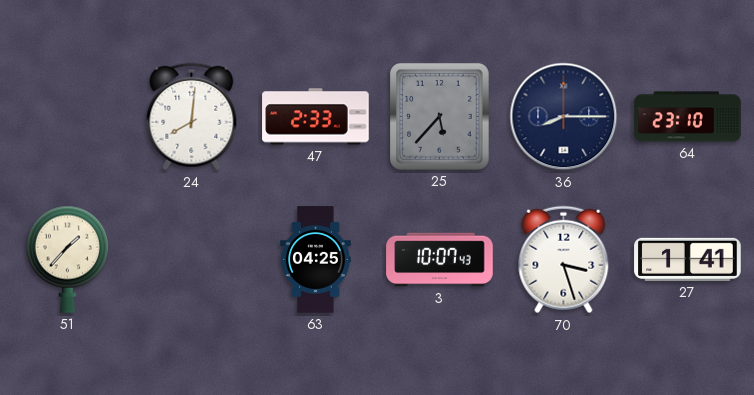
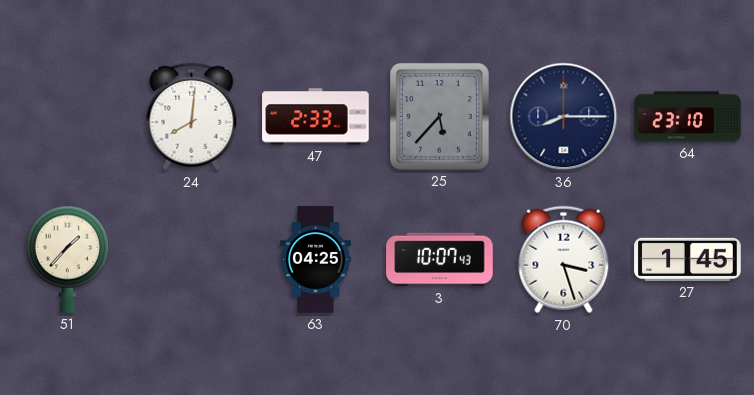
27: 1:41 -> 1:45 (688, 259)
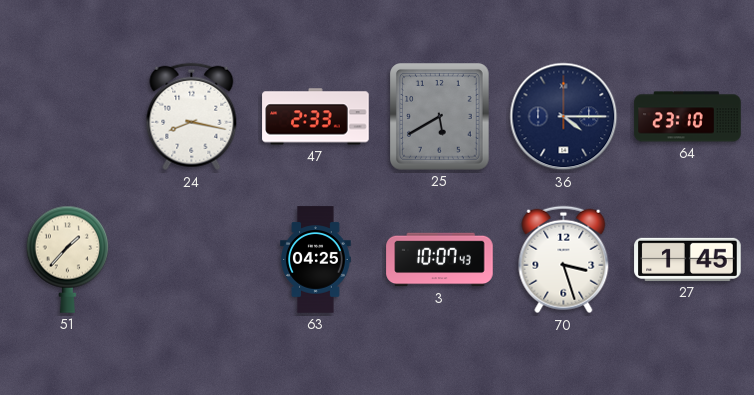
24: 8:01 -> 8:17 (192, 117)
25: 5:37 -> 5:40 (440, 117)
36: 8:15 -> 4:15 (564, 117)
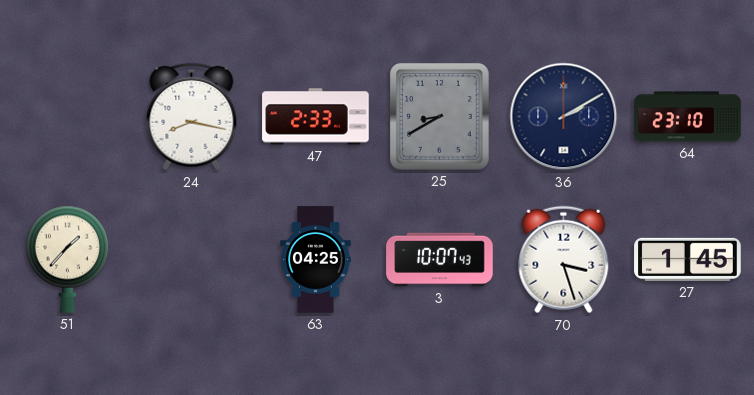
25: 5:40 -> 8:40 (440, 117)
36: 4:15 -> 2:10 (564, 117)
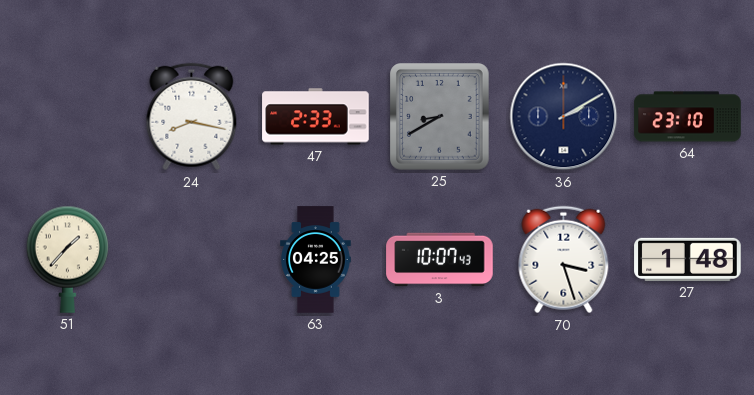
27: 1:45 -> 1:48 (688, 259)
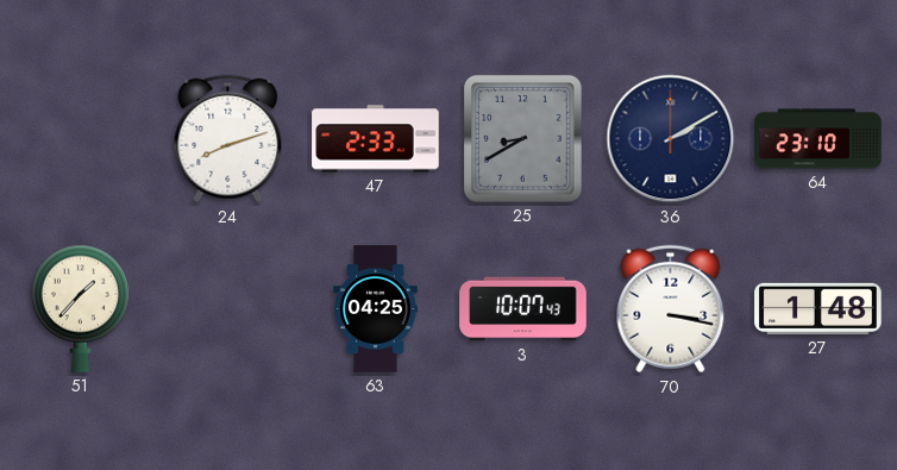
24: 8:17 -> 8:12 (228, 139)
70: 3:27 -> 3:17 (671, 309)
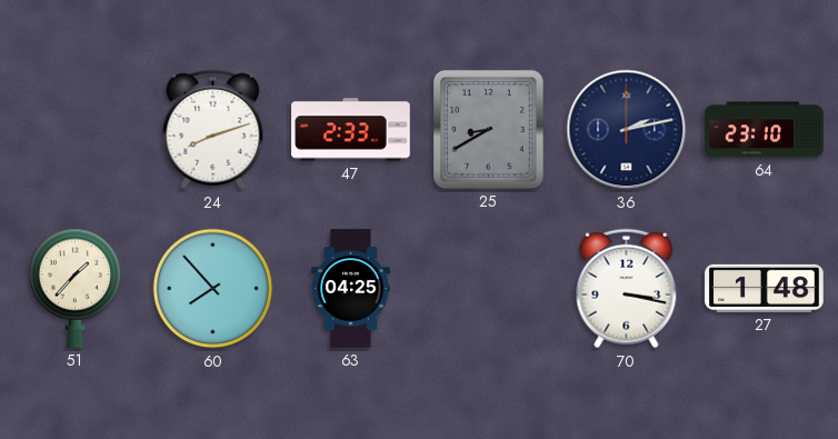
36: 2:10 -> 2:13 (627, 130)
60: none -> 7:53 (213, 289)
3: 10:07 -> none (523, 309)
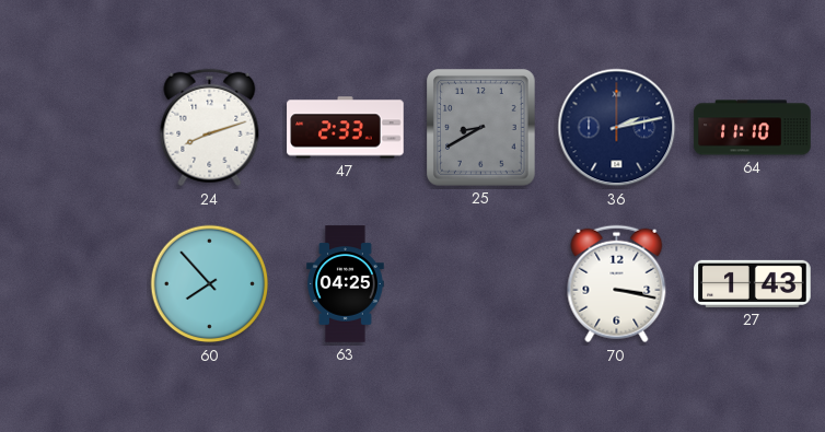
64: 23:10 -> 11:10 (753, 128)
51: 1:37 -> none (74, 288)
27: 1:48 -> 1:43 (753, 283)
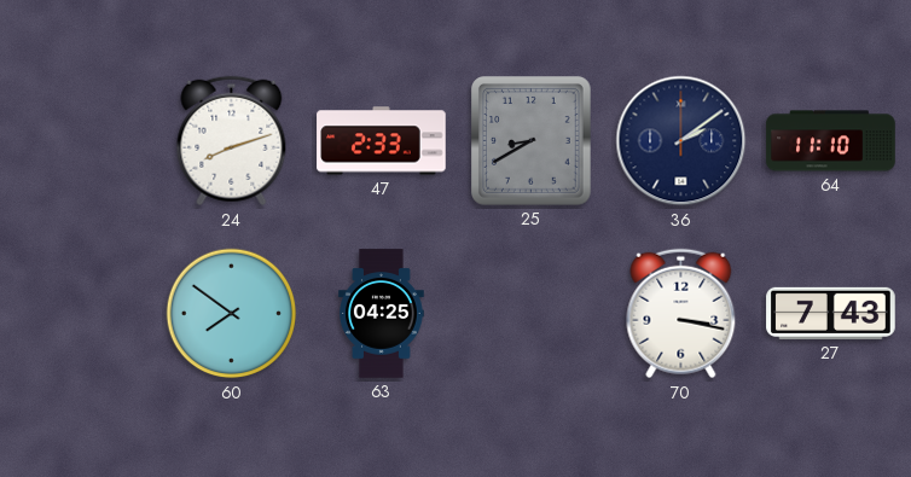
36: 2:13 -> 2:09 (681, 141)
60: 7:53 -> 7:51 (232, 314)
27: 1:43 -> 7:43 (831, 313)
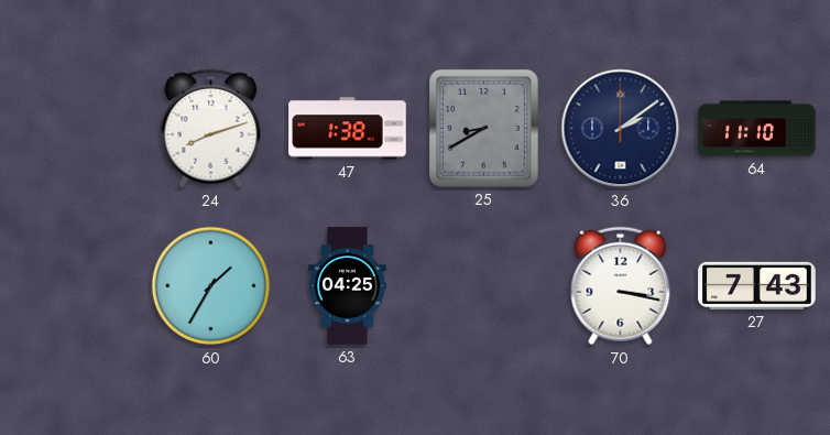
47: 2:33 -> 1:38 (348, 129)
60: 7:51 -> 1:35 (211, 286)
